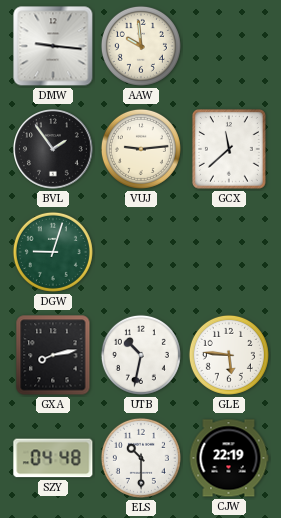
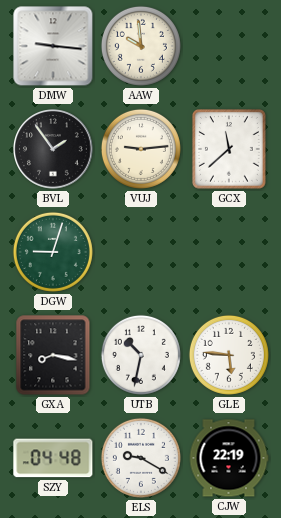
GXA: 8:13 -> 8:17 (53, 355)
ELS: 10:30 -> 9:20 (141, 458)
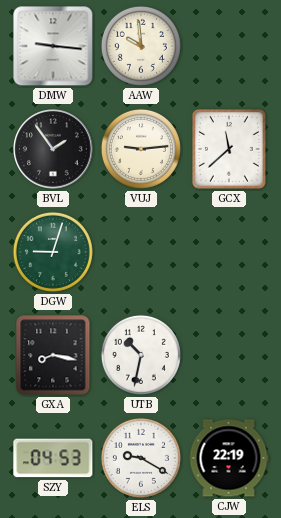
GLE: 5:46 -> none (229, 355)
SZY: 04:48 -> 04:53 (53, 458)
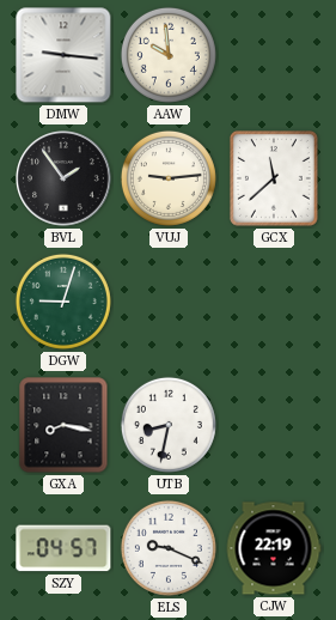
UTB: 10:32 -> 8:32 (169, 425)
SZY: 04:53 -> 04:57 (63, 548)
ELS: 9:20 -> 9:19 (169, 548)
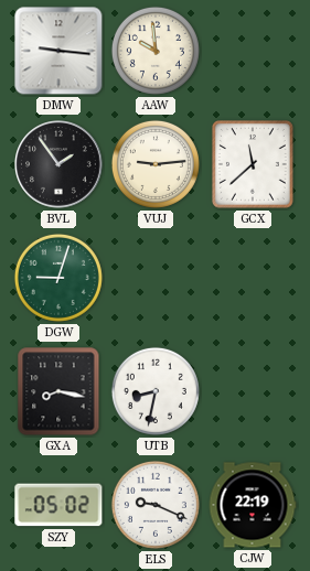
SZY: 04:57 -> 05:02 (58, 505)
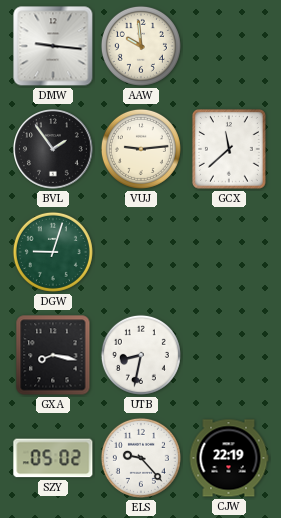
ELS: 9:19 -> 9:23 (141, 458)
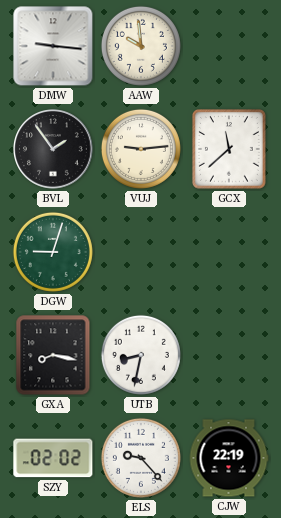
SZY: 05:02 -> 02:02 (53, 458)
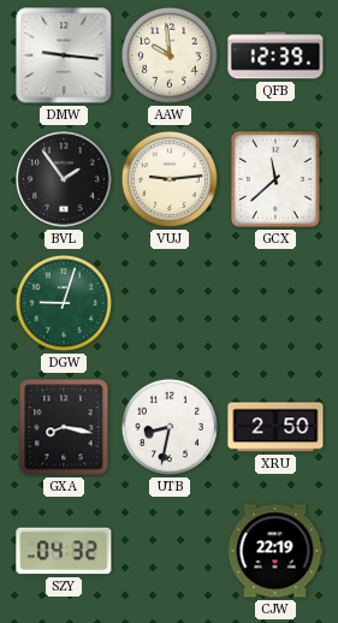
QFB: none -> 12:39 (275, 55)
XRU: none -> 2:50 (275, 427)
SZY: 02:02 -> 04:32 (64, 551)
ELS: 9:23 -> none (141, 458)
